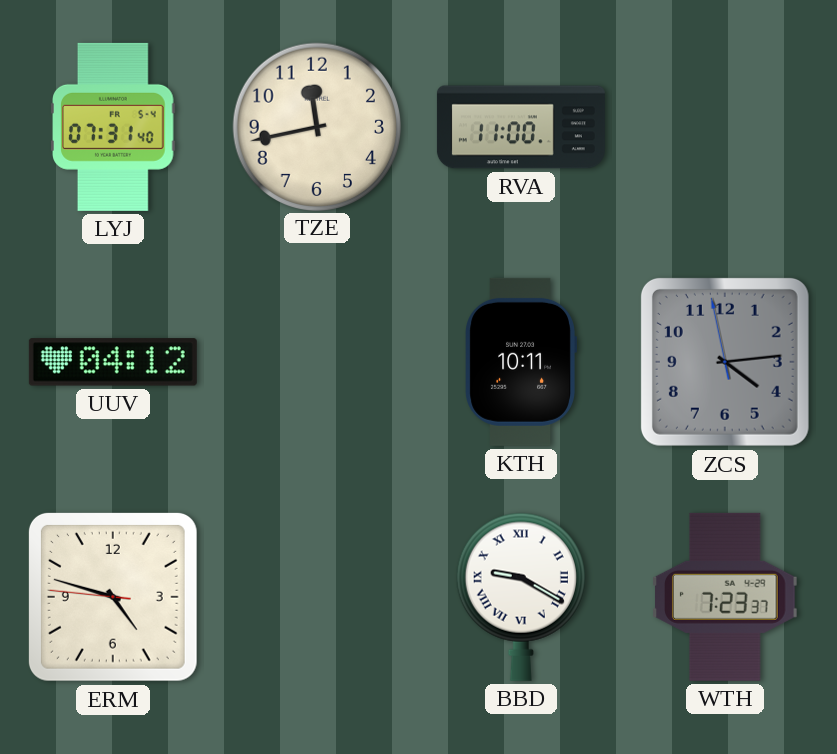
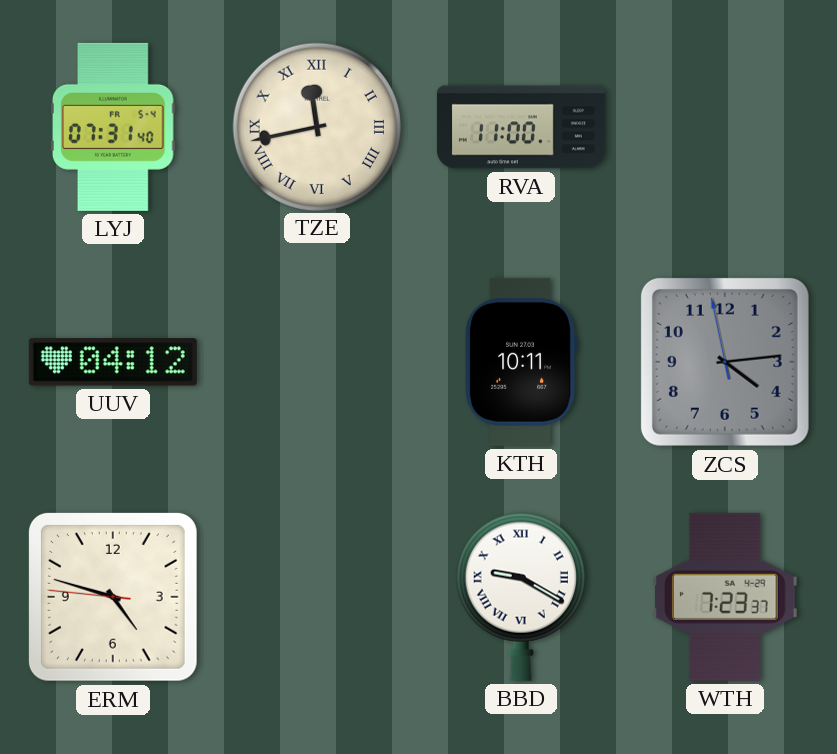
TZE numerals: Arabic -> Roman (316, 126)
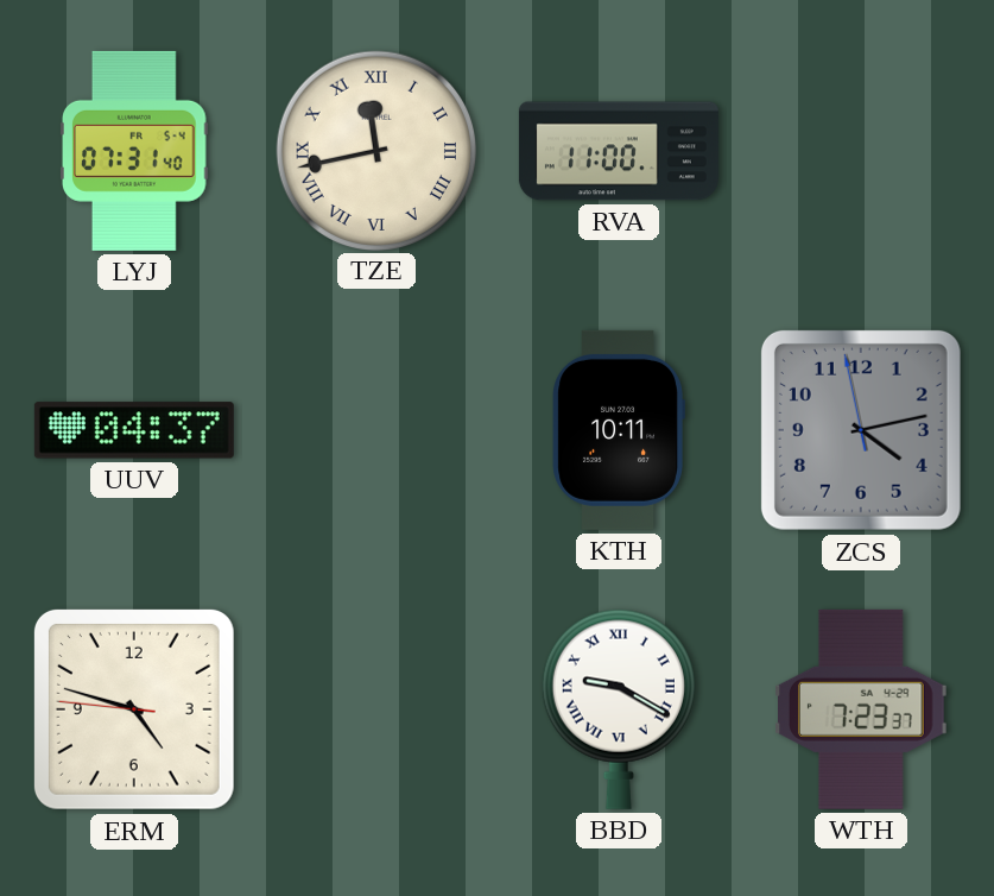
UUV: 04:12 -> 04:37 (134, 430)
ZCS: 4:13 -> 4:12 (861, 430)
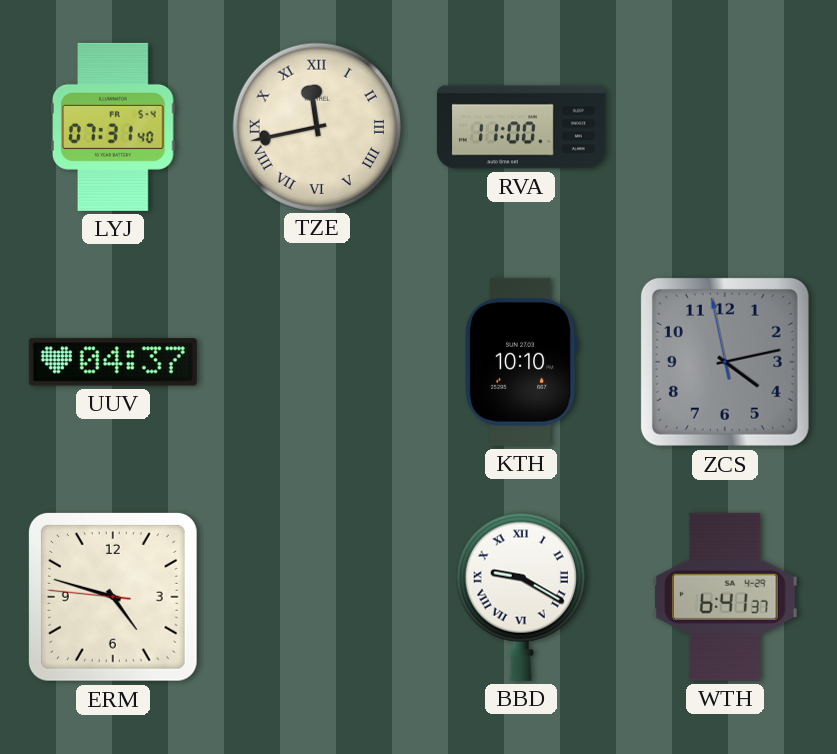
KTH: 10:11 -> 10:10 (521, 362)
WTH: 7:23 -> 6:41 (725, 597)
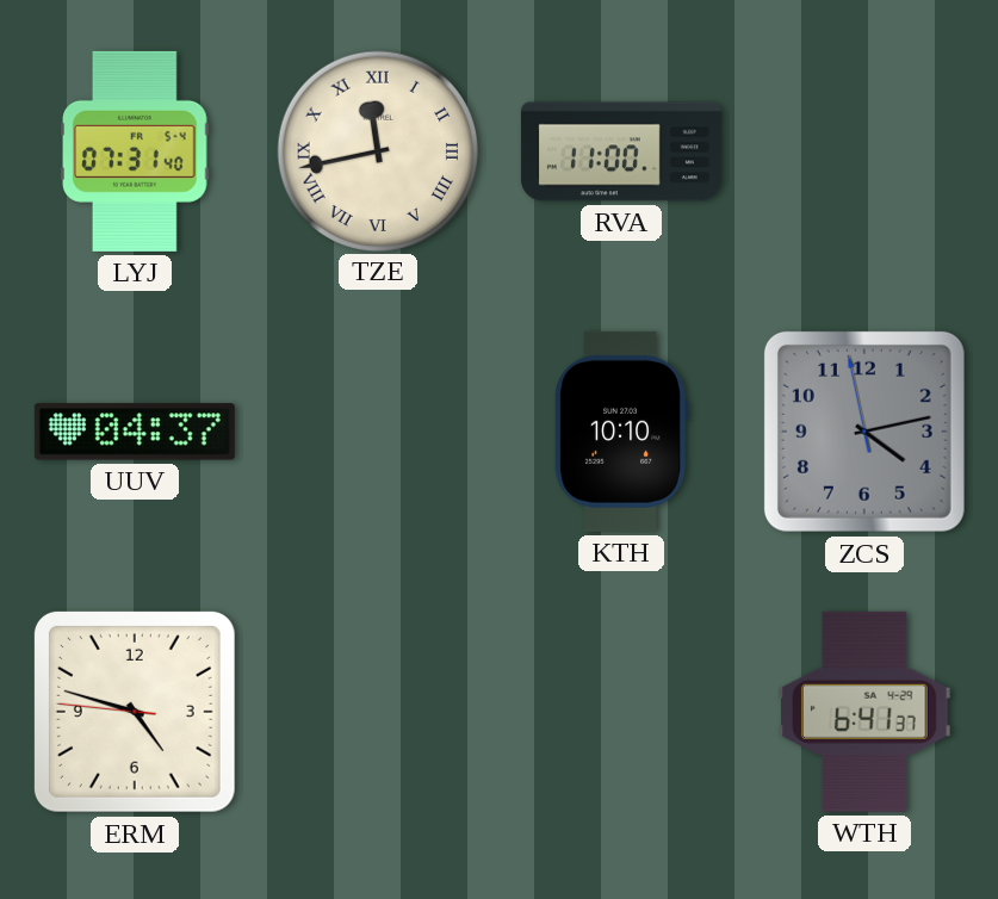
BBD: 9:20 -> none (521, 597)
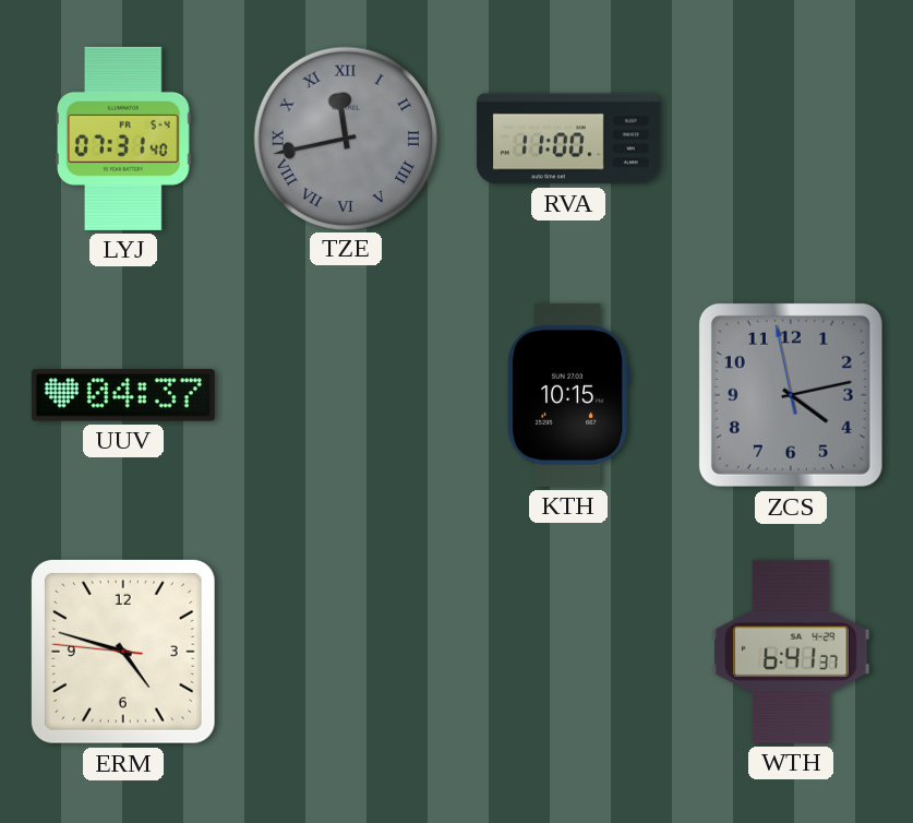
TZE dial: cream -> grey (345, 138)
KTH: 10:10 -> 10:15 (568, 395)
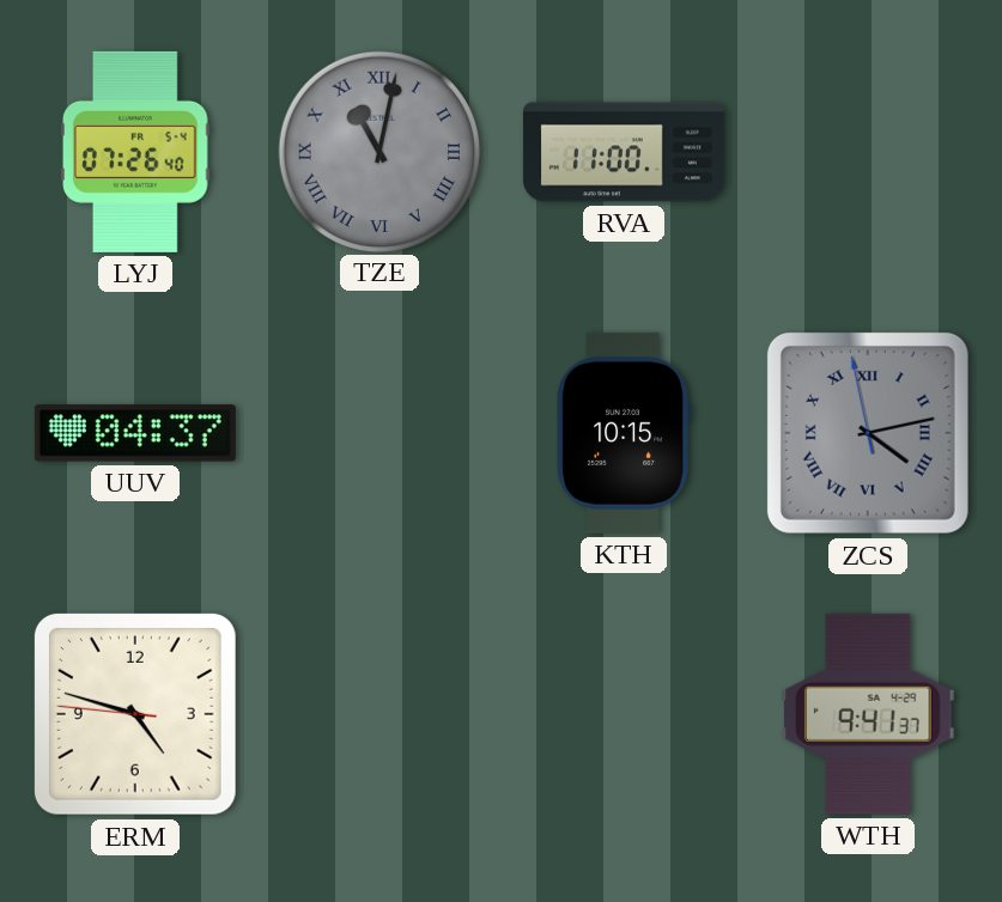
LYJ: 07:31 -> 07:26 (135, 152)
TZE: 11:43 -> 11:02 (378, 151)
ZCS numerals: Arabic -> Roman (868, 433)
WTH: 6:41 -> 9:41 (868, 714)
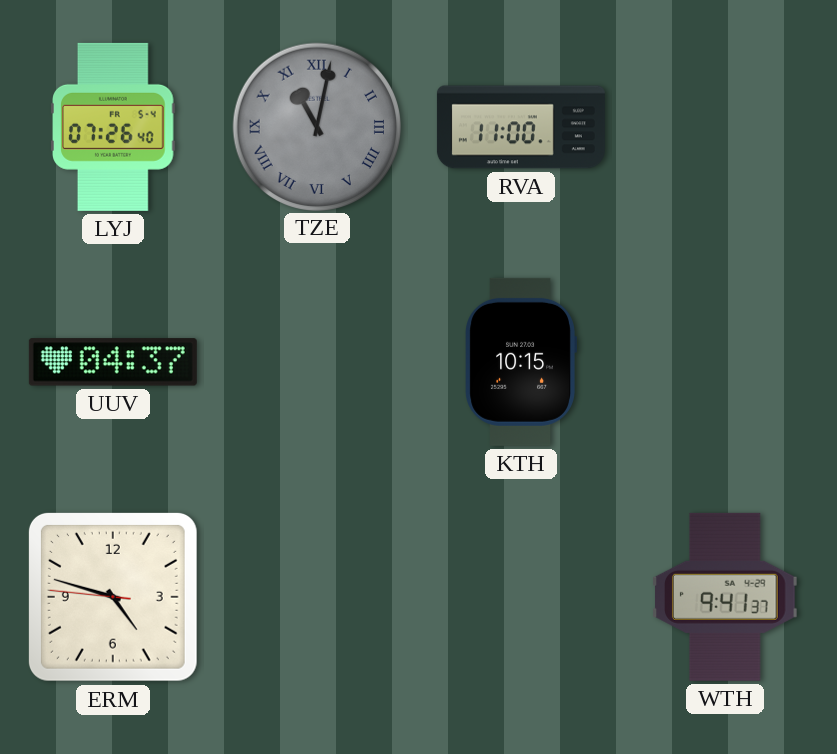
ZCS: 4:12 -> none (868, 433)
